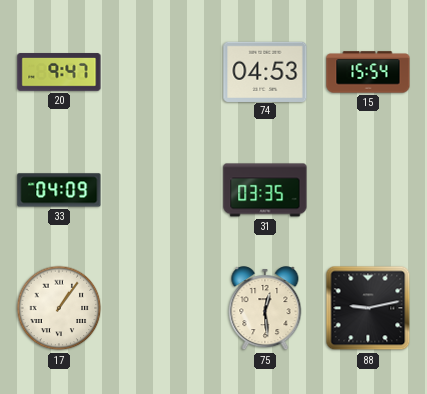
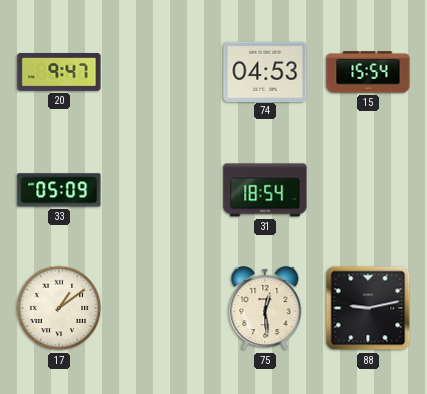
33: 04:09 -> 05:09 (59, 190)
31: 03:35 -> 18:54 (265, 190)
17: 1:06 -> 1:09 (59, 308)
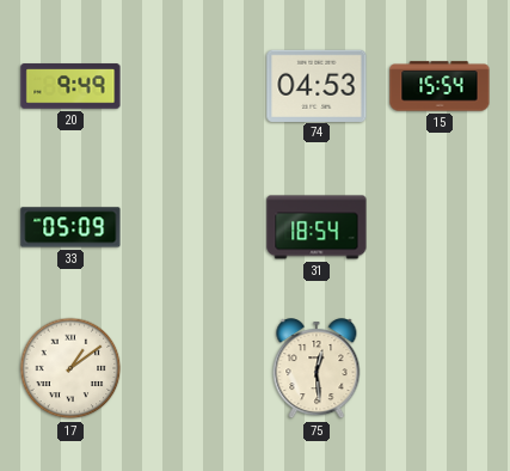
20: 9:47 -> 9:49 (70, 86)
88: 9:13 -> none (368, 308)
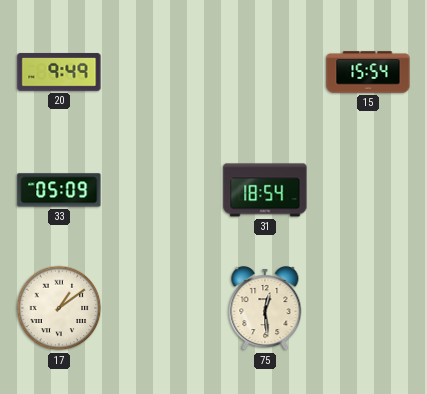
74: 04:53 -> none (317, 85)
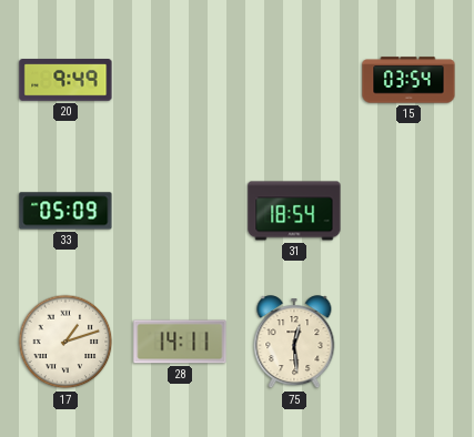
15: 15:54 -> 03:54 (409, 80)
17: 1:09 -> 1:12 (65, 342)
28: none -> 14:11 (180, 342)
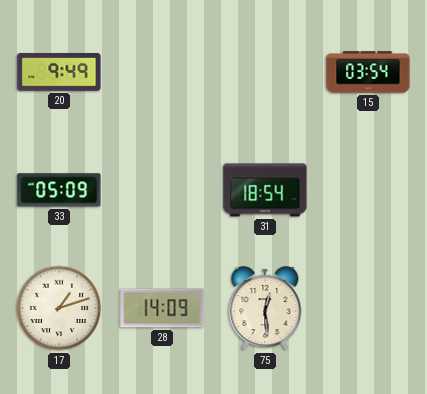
28: 14:11 -> 14:09 (162, 308)
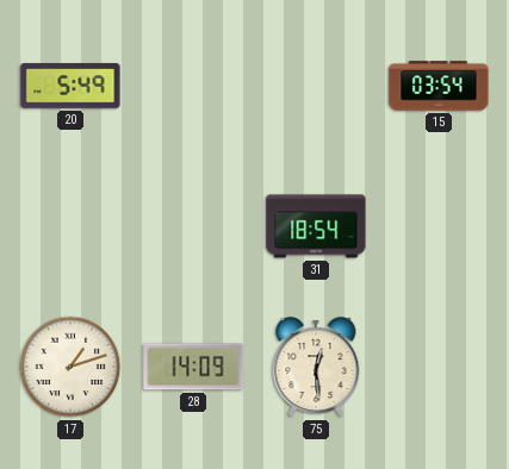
20: 9:49 -> 5:49 (70, 86)
33: 05:09 -> none (59, 190)
